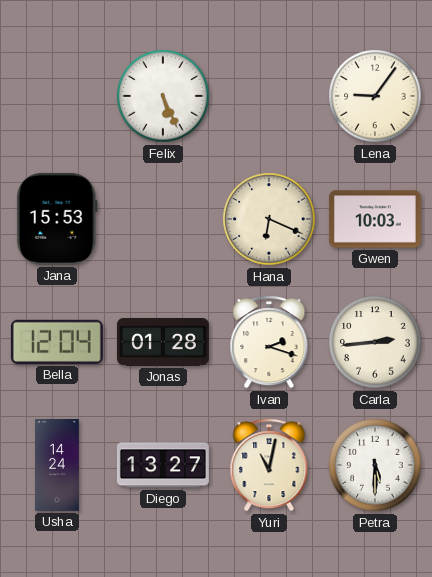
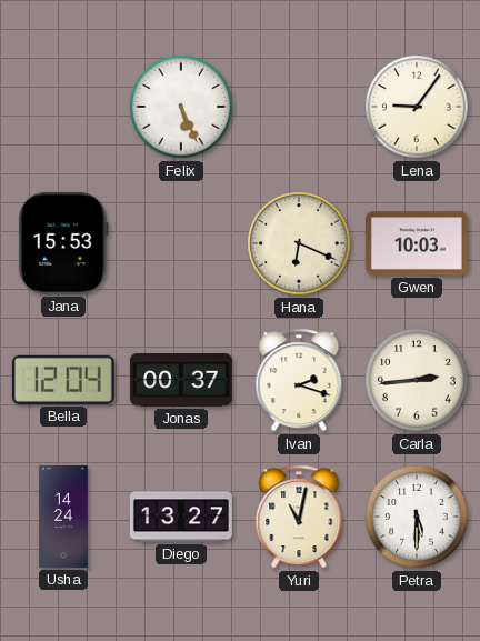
Jonas: 01:28 -> 00:37 (181, 381)
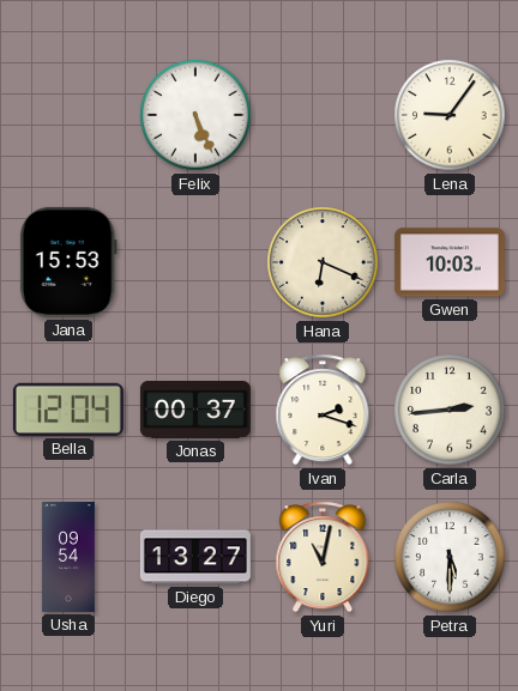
Usha: 14:24 -> 09:54 (68, 557)
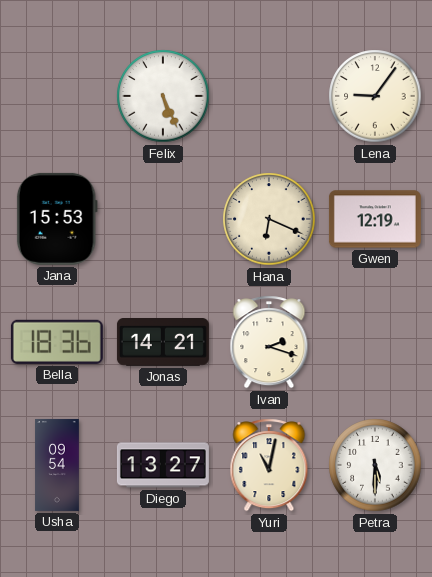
Gwen: 10:03 -> 12:19 (375, 219)
Bella: 12:04 -> 18:36 (57, 342)
Jonas: 00:37 -> 14:21 (163, 343)
Carla: 2:44 -> none (450, 410)
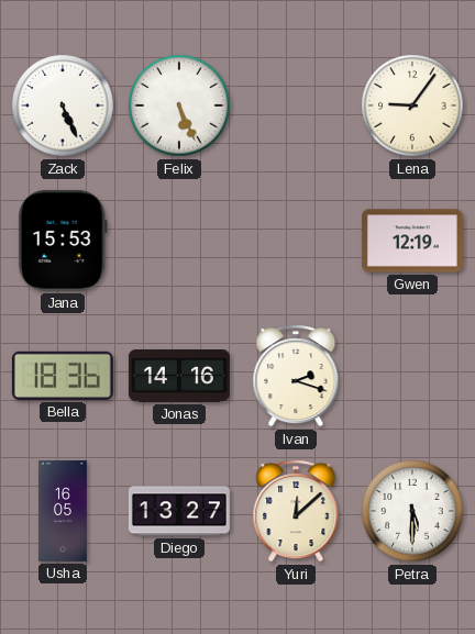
Zack: none -> 5:26 (63, 105)
Hana: 6:19 -> none (269, 219)
Jonas: 14:21 -> 14:16 (179, 377)
Usha: 09:54 -> 16:05 (63, 511)
Yuri: 11:02 -> 12:08 (296, 511)
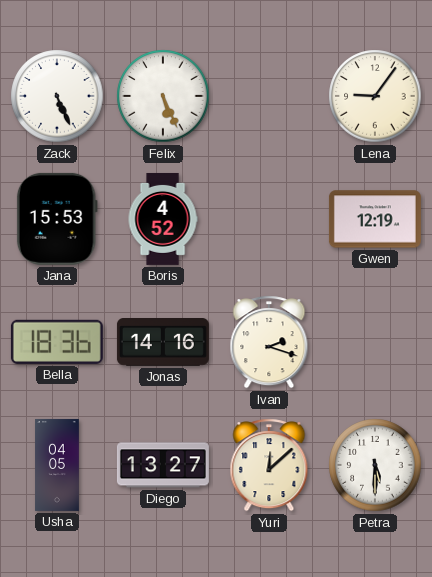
Boris: none -> 4:52 (163, 219)
Usha: 16:05 -> 04:05 (57, 465)
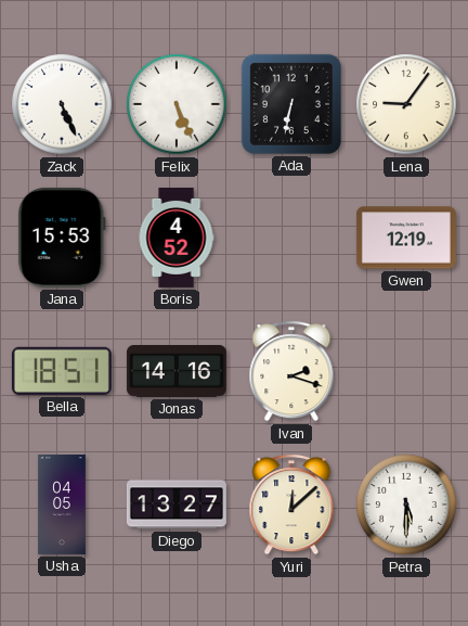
Ada: none -> 6:32 (291, 104)
Bella: 18:36 -> 18:51 (62, 371)
